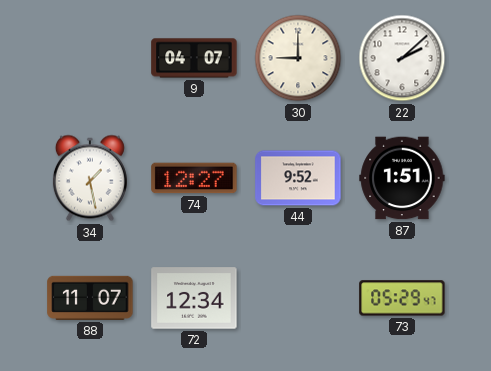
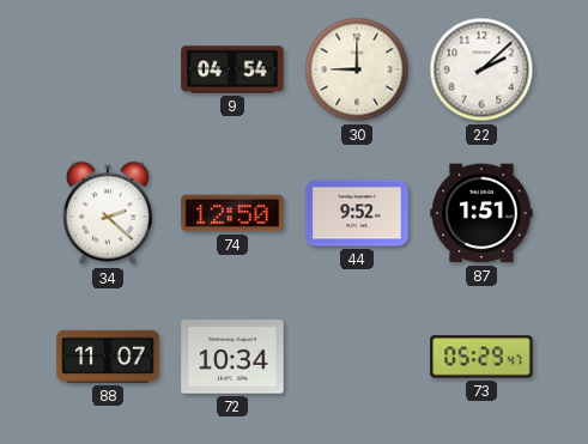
9: 04:07 -> 04:54 (232, 69)
34: 1:28 -> 2:22 (108, 213)
74: 12:27 -> 12:50 (232, 213)
72: 12:34 -> 10:34 (232, 357)
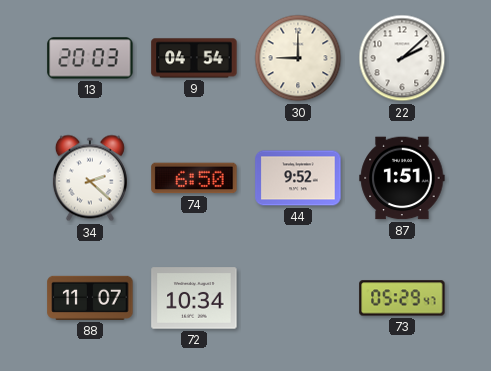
13: none -> 20:03 (90, 58)
74: 12:50 -> 6:50 (194, 178)
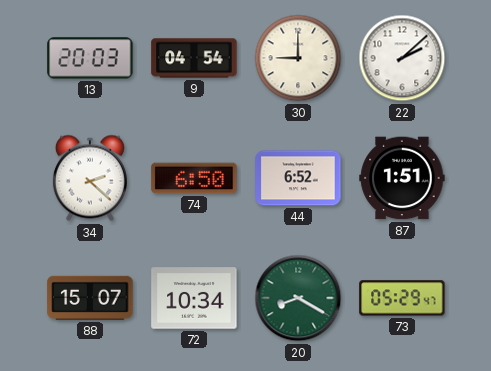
44: 9:52 -> 6:52 (298, 178)
88: 11:07 -> 15:07 (90, 298)
20: none -> 8:20 (298, 298)
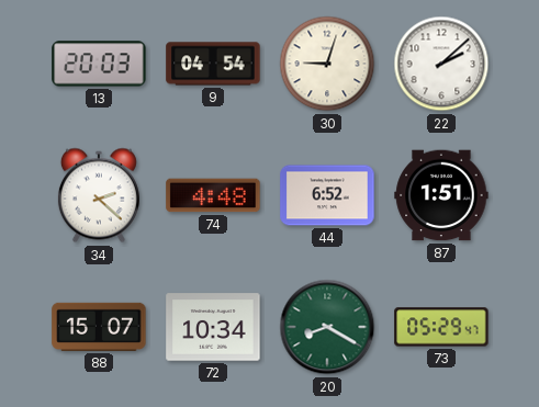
30: 9:00 -> 9:03 (327, 64)
74: 6:50 -> 4:48 (213, 195)
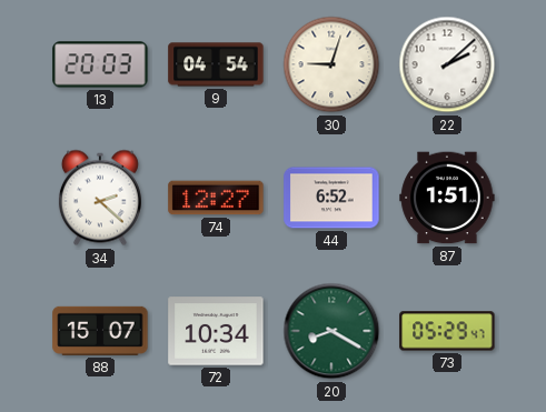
74: 4:48 -> 12:27 (216, 198)
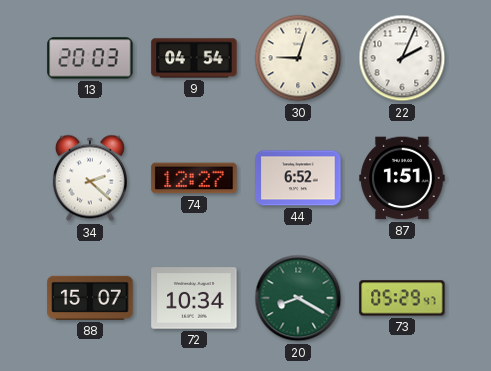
22: 2:08 -> 2:04 (402, 58)
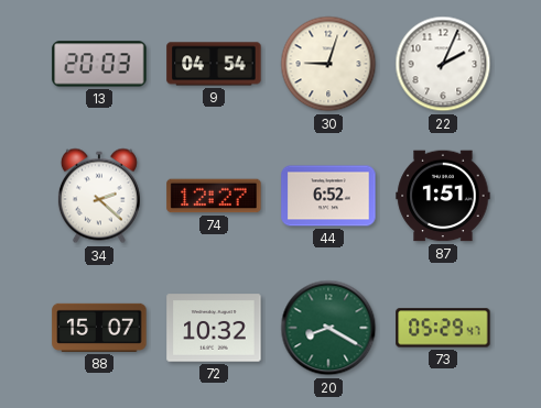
72: 10:34 -> 10:32 (214, 328)
